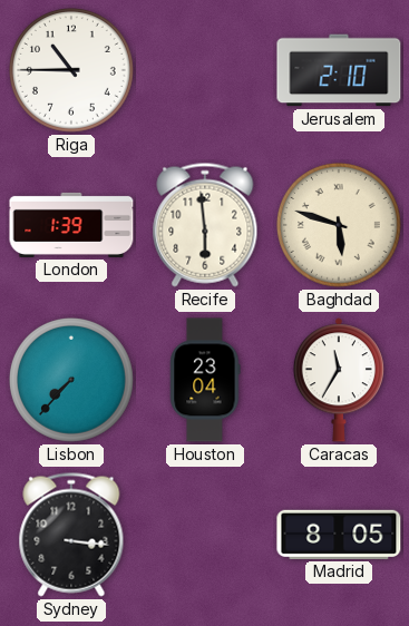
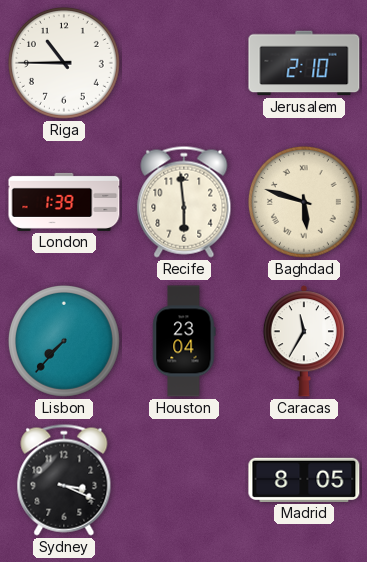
Sydney: 3:16 -> 3:19 (64, 480)
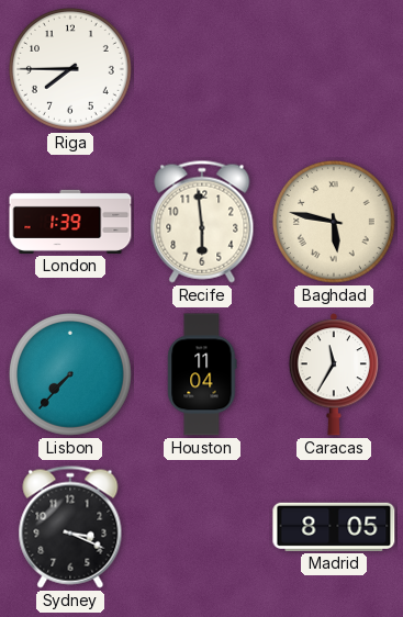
Riga: 10:45 -> 7:45 (70, 69)
Jerusalem: 2:10 -> none (304, 63)
Baghdad: 5:48 -> 5:47 (334, 222)
Houston: 23:04 -> 11:04 (202, 374)
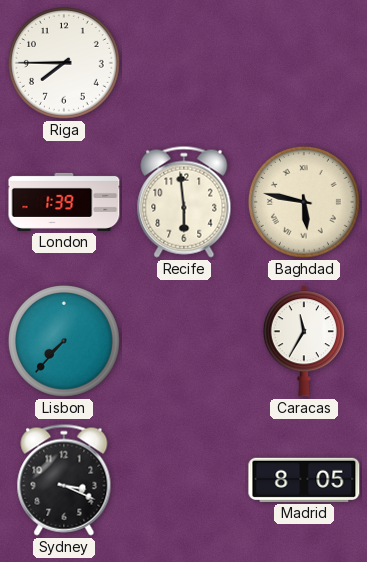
Houston: 11:04 -> none (202, 374)
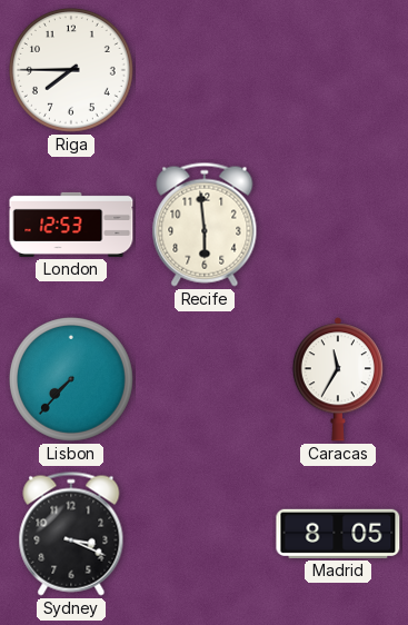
London: 1:39 -> 12:53 (71, 225)
Baghdad: 5:47 -> none (304, 202)
